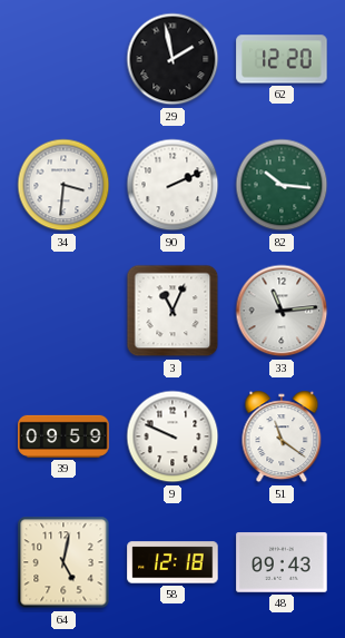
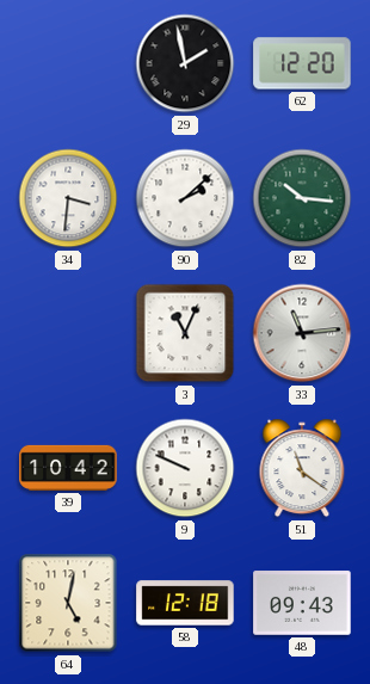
90: 2:11 -> 2:08 (185, 198)
39: 09:59 -> 10:42 (68, 468)
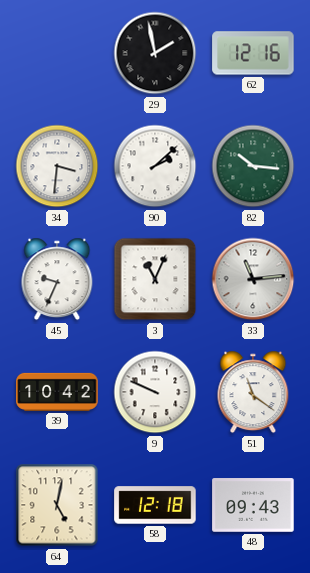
62: 12:20 -> 12:16 (253, 53)
45: none -> 9:34 (57, 279)
